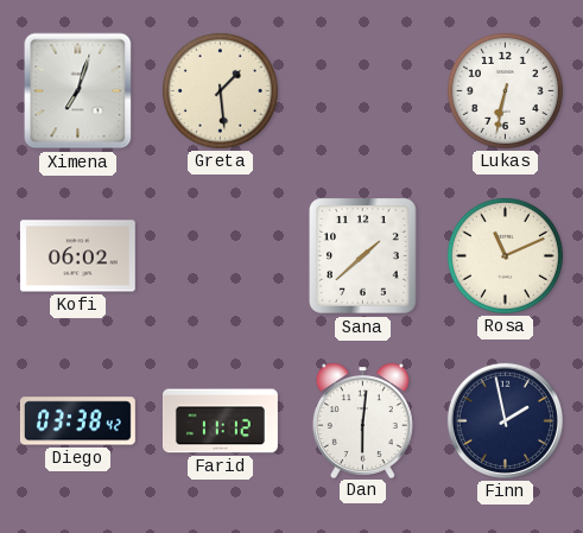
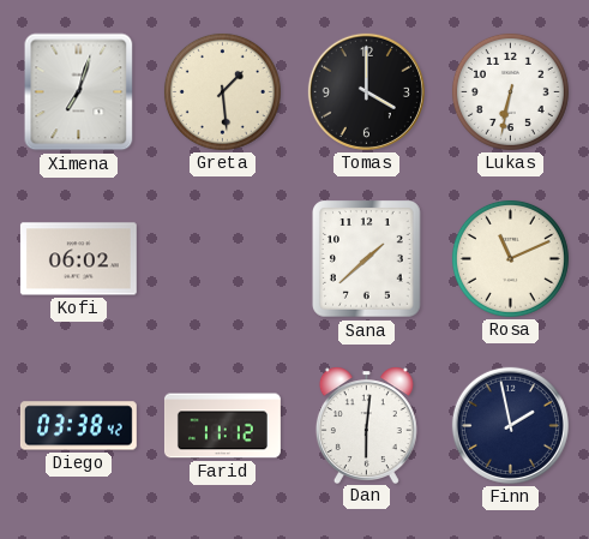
Tomas: none -> 4:00 (366, 91)
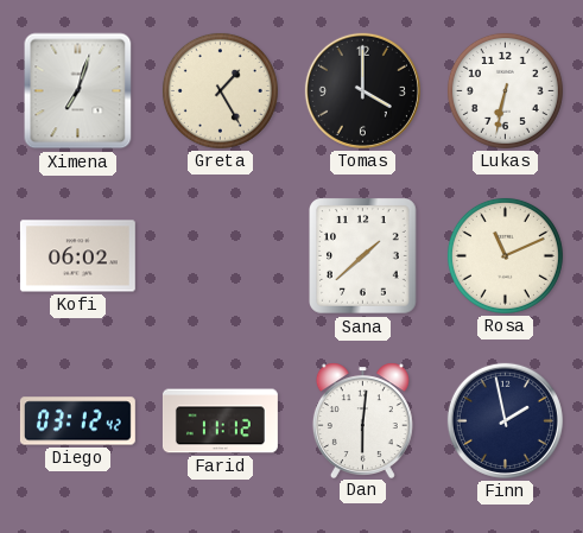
Greta: 1:29 -> 1:25 (220, 90)
Diego: 03:38 -> 03:12 (77, 421)
